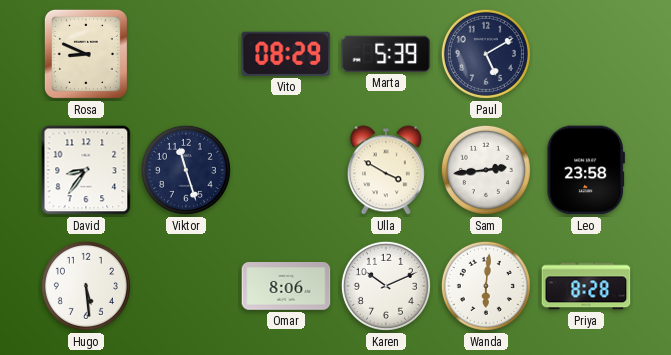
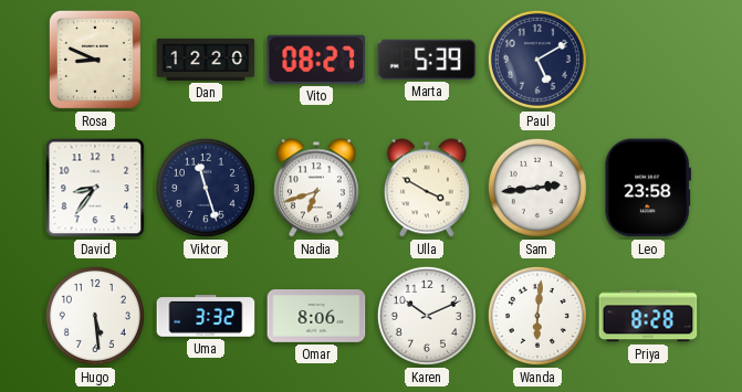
Dan: none -> 12:20 (206, 60)
Vito: 08:29 -> 08:27 (316, 60)
Nadia: none -> 6:42 (316, 188)
Uma: none -> 3:32 (206, 316)
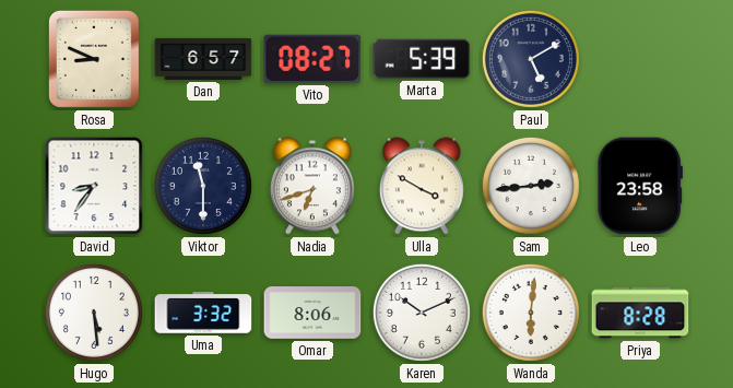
Dan: 12:20 -> 6:57 (203, 59)
Viktor: 11:27 -> 11:30 (203, 186)
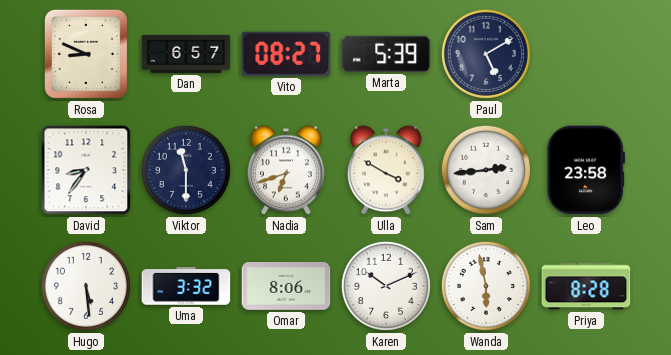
Wanda: 6:01 -> 5:58 (486, 286)
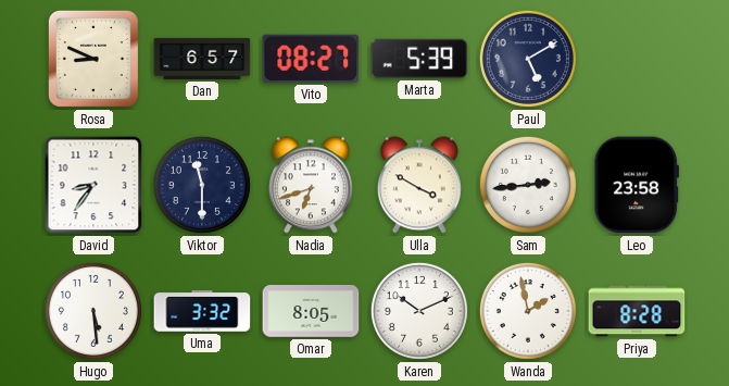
Omar: 8:06 -> 8:05 (311, 311)
Wanda: 5:58 -> 1:58 (528, 311)
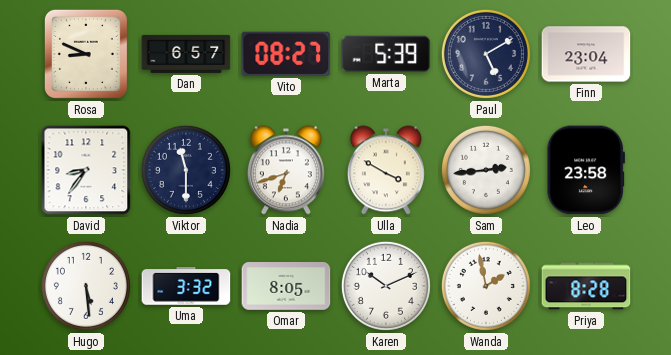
Finn: none -> 23:04 (586, 54)
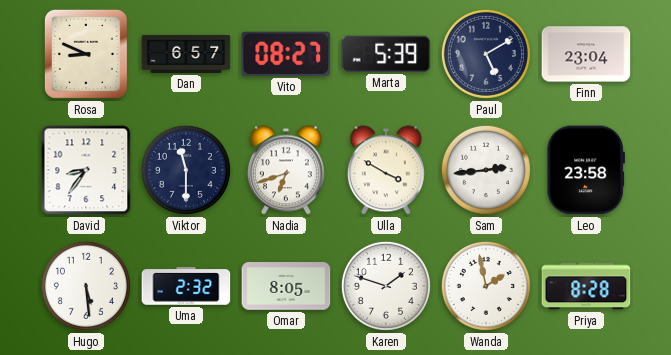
Uma: 3:32 -> 2:32 (186, 286)
Karen: 10:11 -> 1:48 (386, 286)
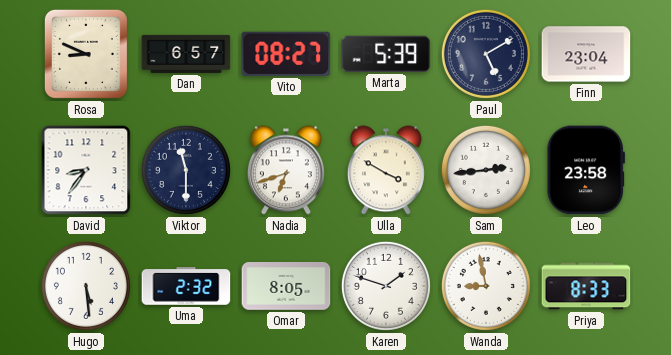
Wanda: 1:58 -> 8:58 (486, 286)
Priya: 8:28 -> 8:33 (586, 286)
